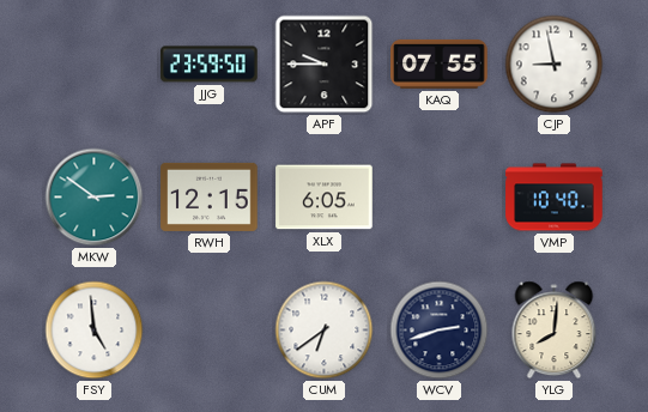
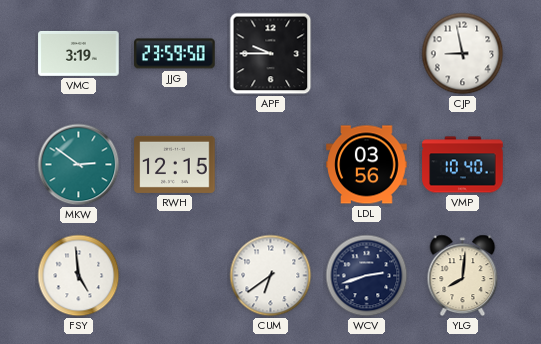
VMC: none -> 3:19 (79, 53)
KAQ: 07:55 -> none (440, 63)
XLX: 6:05 -> none (325, 198)
LDL: none -> 03:56 (367, 165)
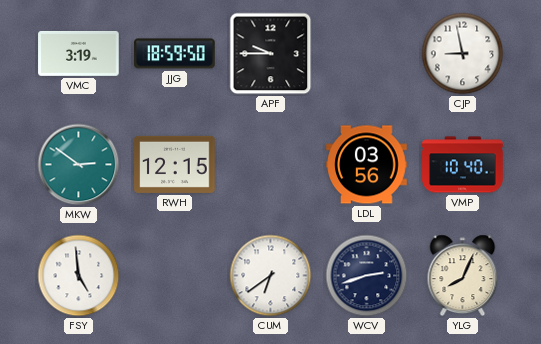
JJG: 23:59 -> 18:59 (175, 54)
YLG: 8:01 -> 8:04 (463, 276)
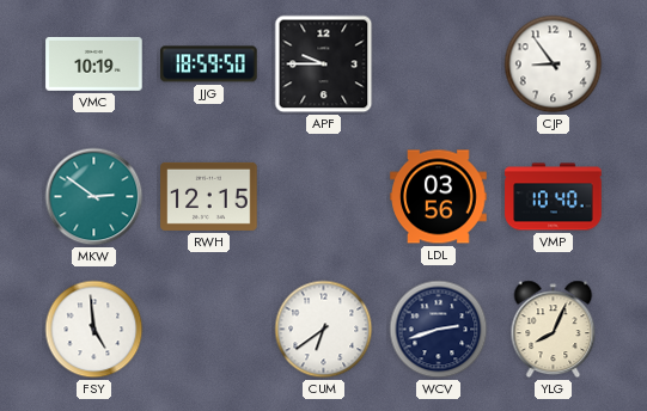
VMC: 3:19 -> 10:19 (94, 63)
CJP: 8:58 -> 8:54 (554, 65)
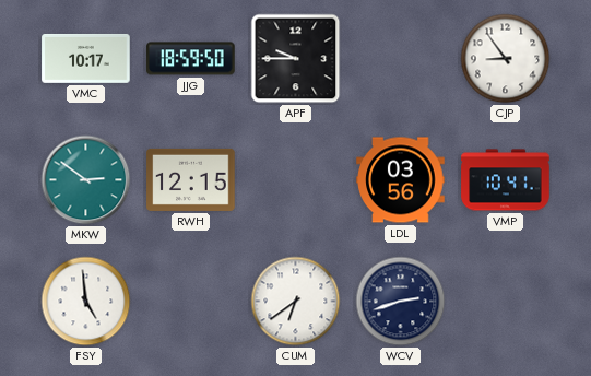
VMC: 10:19 -> 10:17 (86, 58)
VMP: 10:40 -> 10:41 (506, 180)
YLG: 8:04 -> none (554, 330)
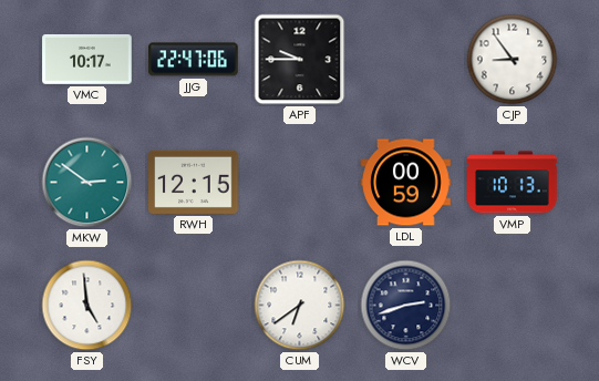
JJG: 18:59 -> 22:47 (194, 60)
LDL: 03:56 -> 00:59 (406, 183)
VMP: 10:41 -> 10:13 (513, 183)
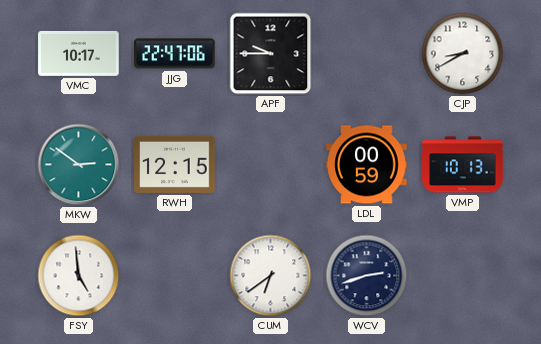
CJP: 8:54 -> 8:40 (463, 54)
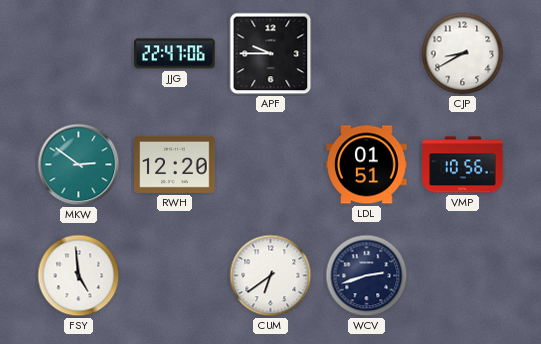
VMC: 10:17 -> none (79, 53)
RWH: 12:15 -> 12:20 (175, 164)
LDL: 00:59 -> 01:51 (367, 165)
VMP: 10:13 -> 10:56 (463, 165)
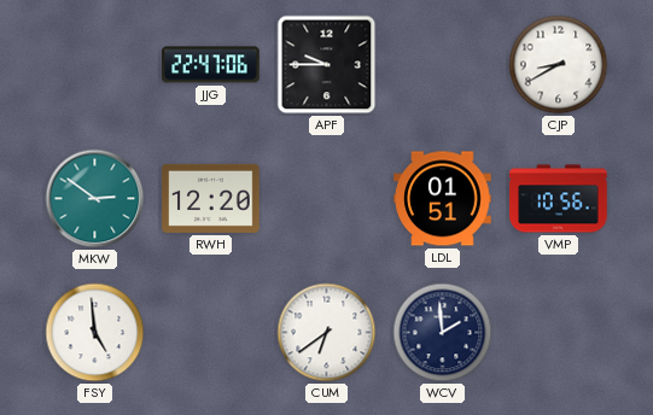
WCV: 2:42 -> 1:59 (443, 333)
